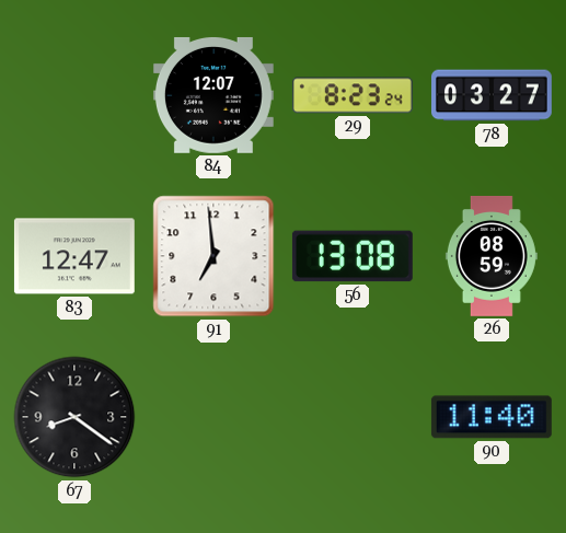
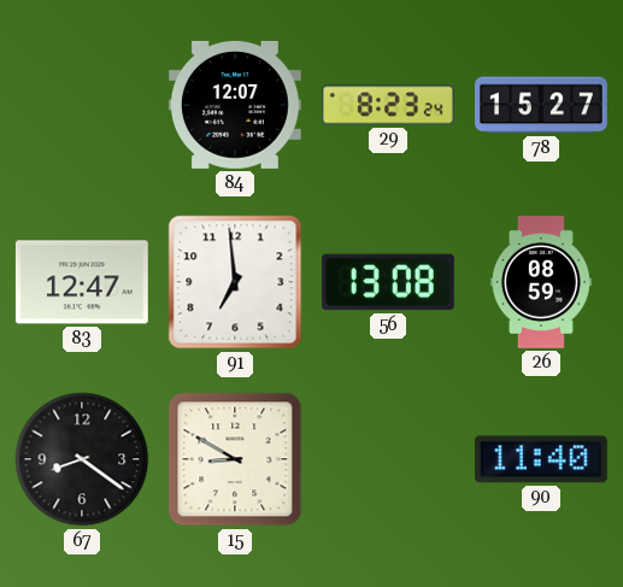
78: 03:27 -> 15:27 (542, 105)
15: none -> 8:50 (235, 459)
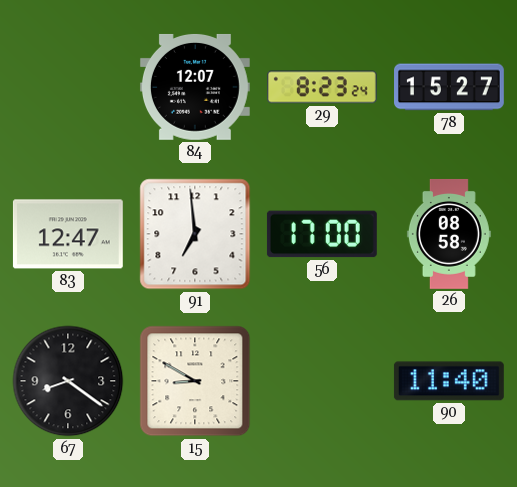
56: 13:08 -> 17:00 (322, 234)
26: 08:59 -> 08:58 (449, 234)
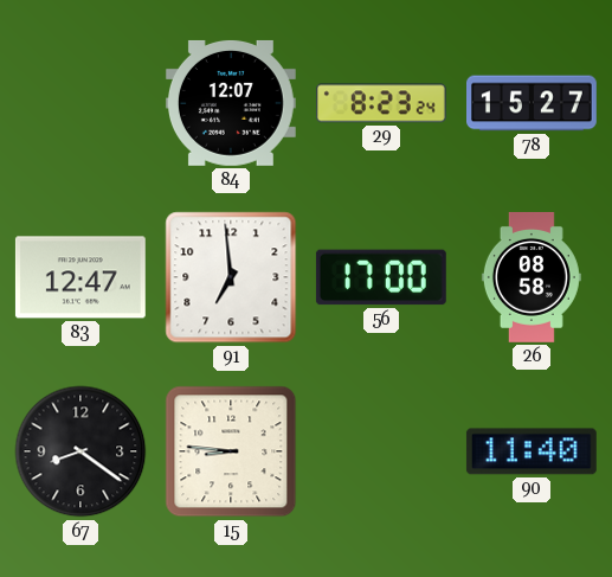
15: 8:50 -> 8:46 (231, 451)
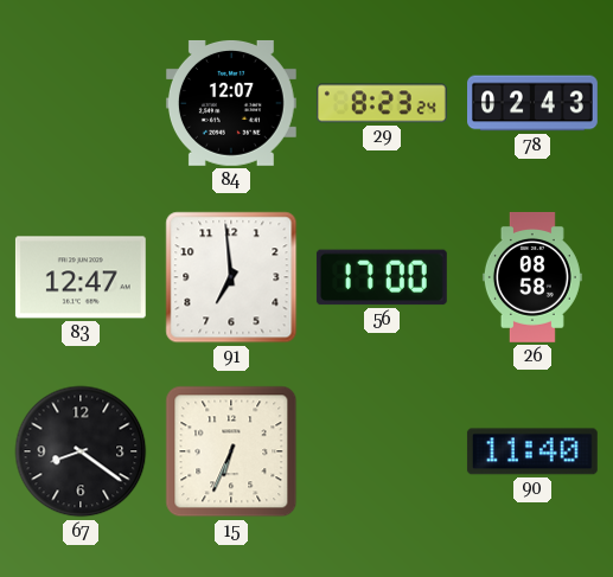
78: 15:27 -> 02:43 (534, 103)
15: 8:46 -> 6:34 (231, 451)
